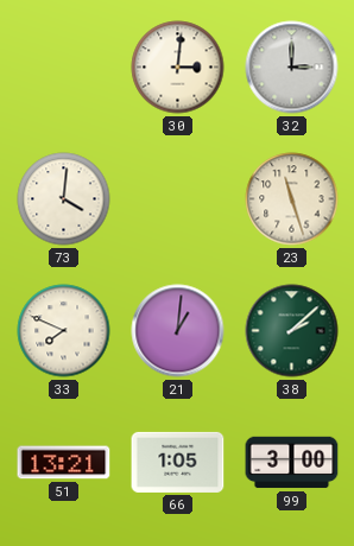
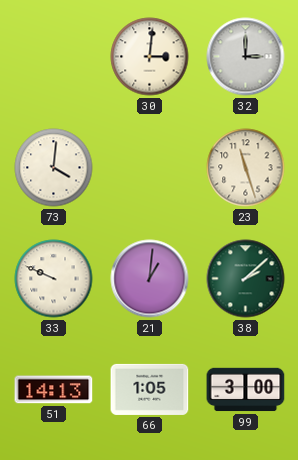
33: 7:49 -> 9:49 (54, 279)
51: 13:21 -> 14:13 (54, 390)
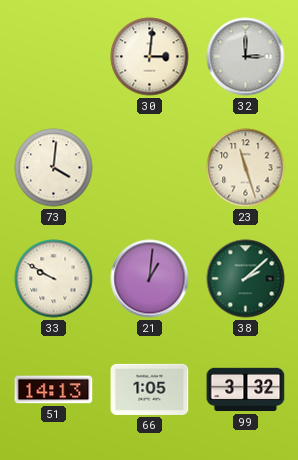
33: 9:49 -> 9:50 (54, 279)
99: 3:00 -> 3:32 (246, 390)
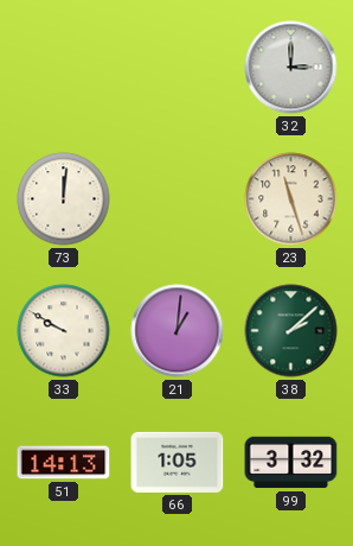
30: 3:01 -> none (150, 57)
73: 4:01 -> 12:01 (64, 199)
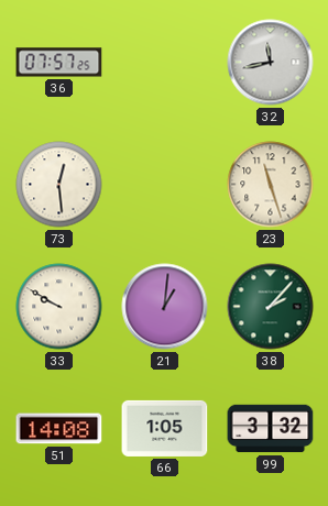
36: none -> 07:57 (59, 63)
32: 3:00 -> 11:43 (271, 63)
73: 12:01 -> 12:29 (59, 185)
38: 2:08 -> 2:07 (271, 307)
51: 14:13 -> 14:08 (59, 429)
